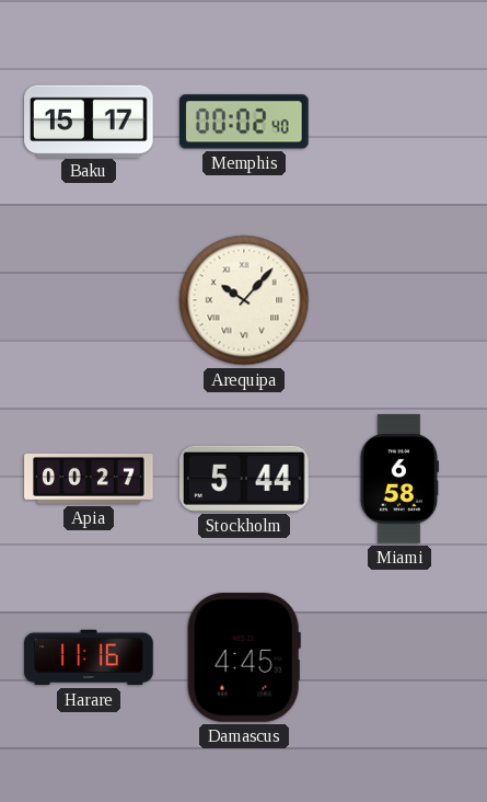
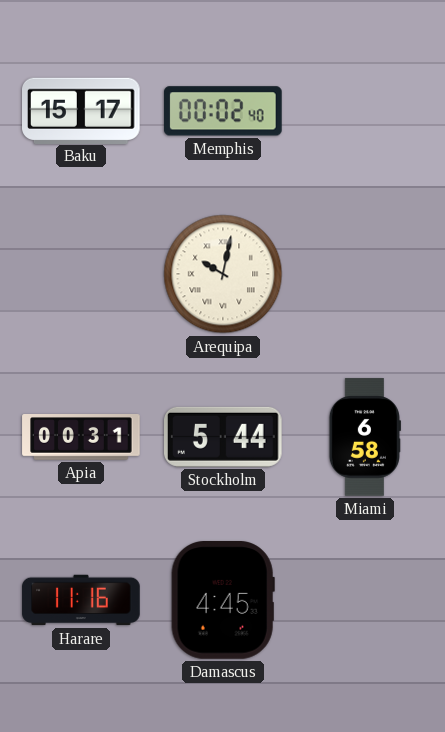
Arequipa: 10:07 -> 10:02 (223, 274)
Apia: 00:27 -> 00:31 (81, 437)
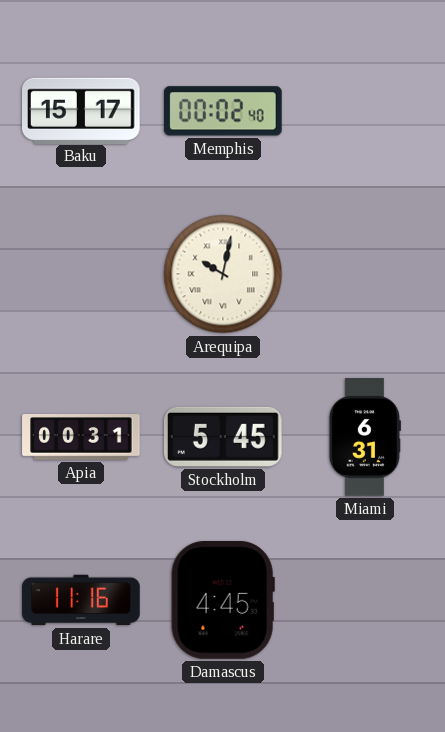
Stockholm: 5:44 -> 5:45 (224, 437)
Miami: 6:58 -> 6:31 (365, 437)
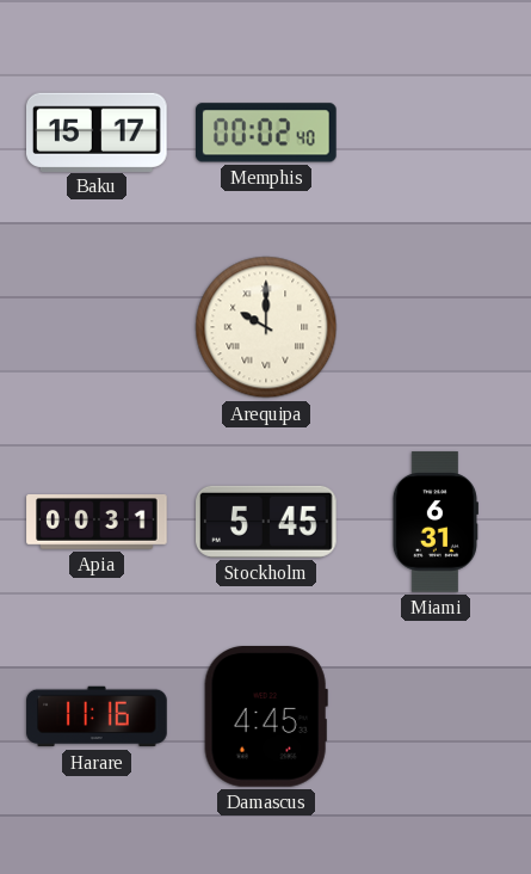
Arequipa: 10:02 -> 10:00 (266, 327)
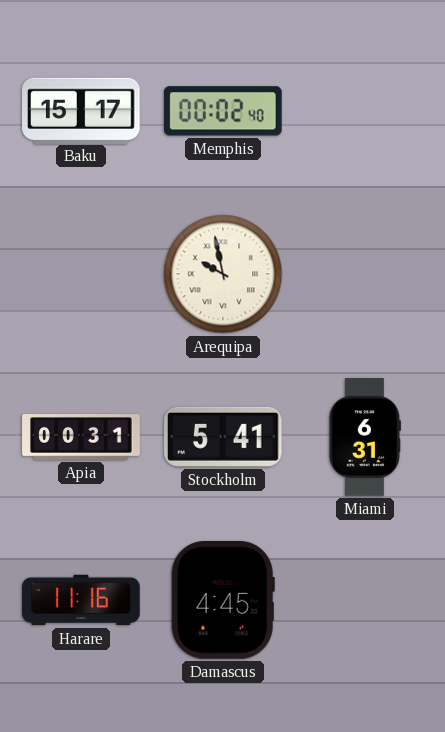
Arequipa: 10:00 -> 9:58 (223, 274)
Stockholm: 5:45 -> 5:41 (224, 437)
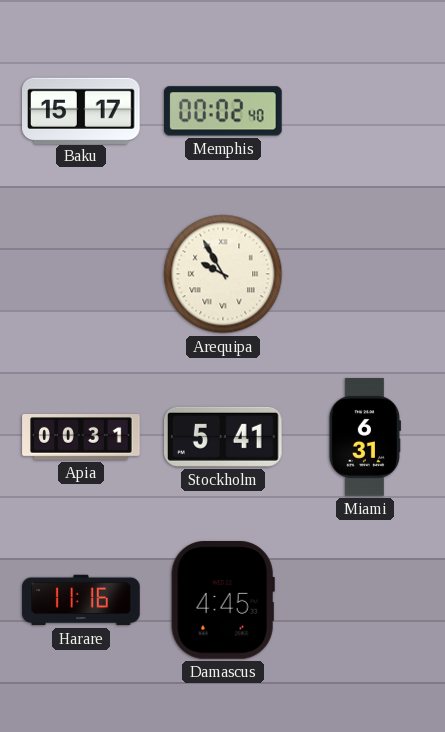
Arequipa: 9:58 -> 9:55 (223, 274)
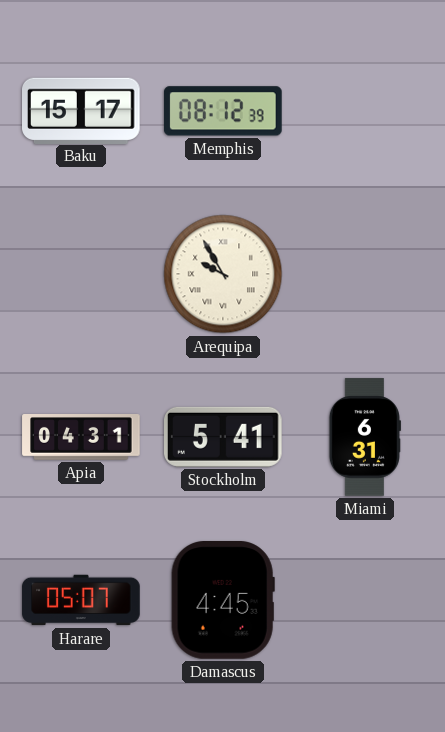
Memphis: 00:02 -> 08:12 (223, 111)
Apia: 00:31 -> 04:31 (81, 437)
Harare: 11:16 -> 05:07 (81, 600)
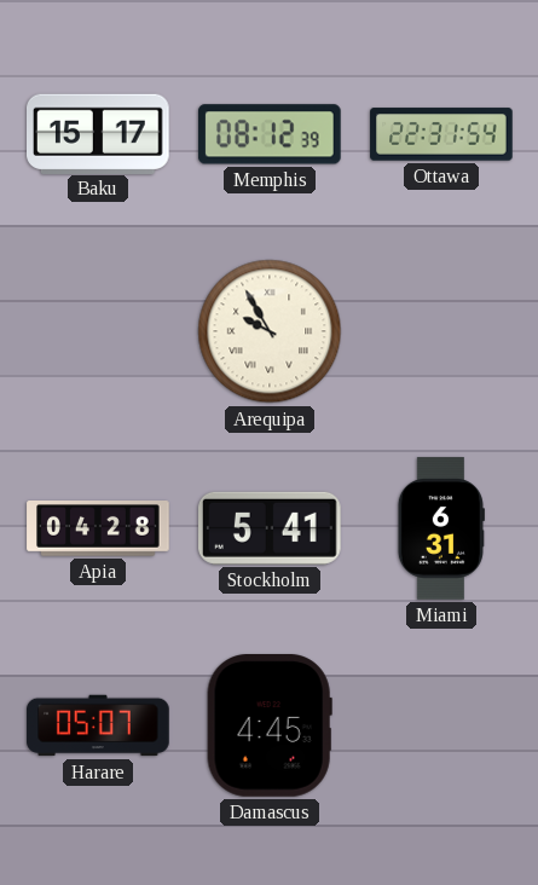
Ottawa: none -> 22:31 (441, 134)
Apia: 04:31 -> 04:28 (98, 528)
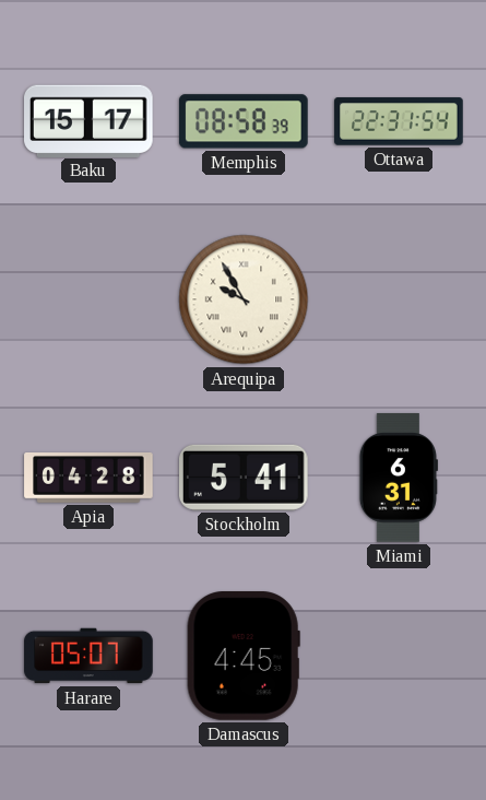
Memphis: 08:12 -> 08:58 (244, 121)
